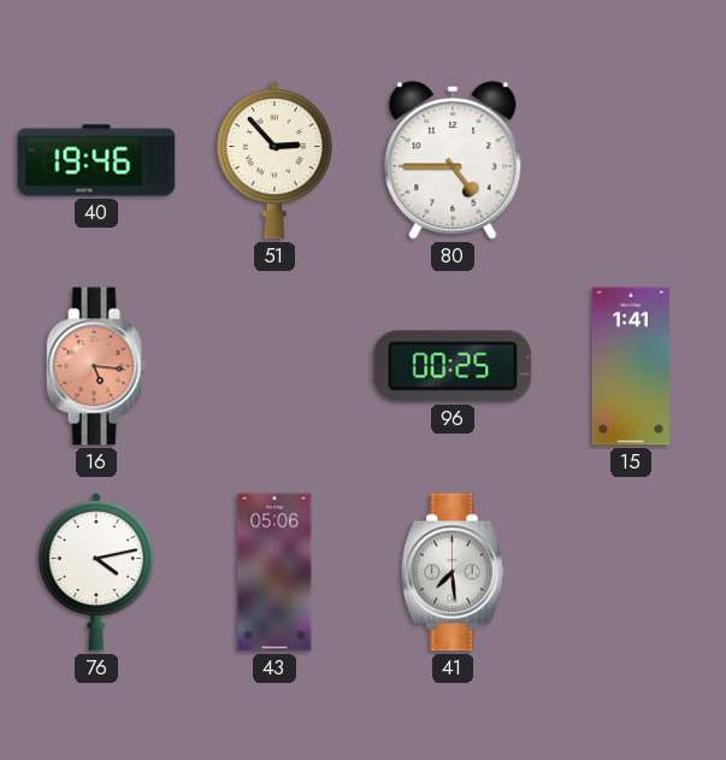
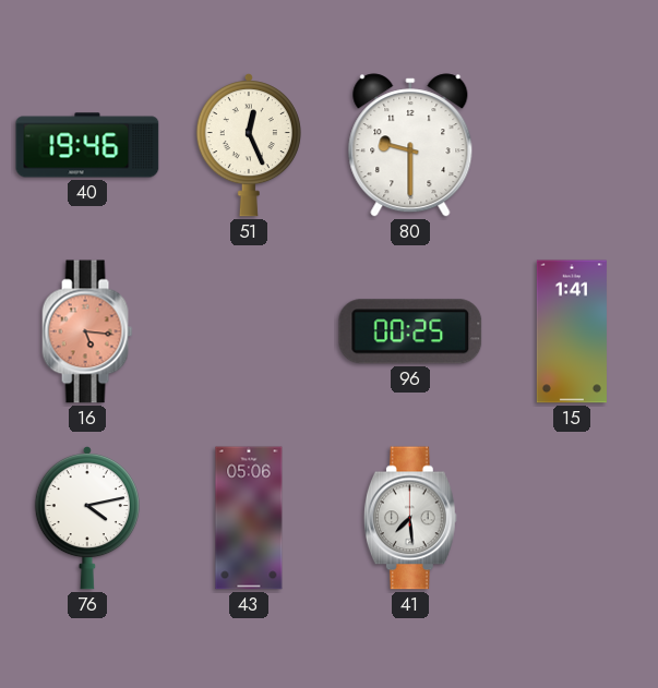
51: 2:53 -> 12:26 (249, 145)
80: 4:45 -> 9:30 (410, 145)
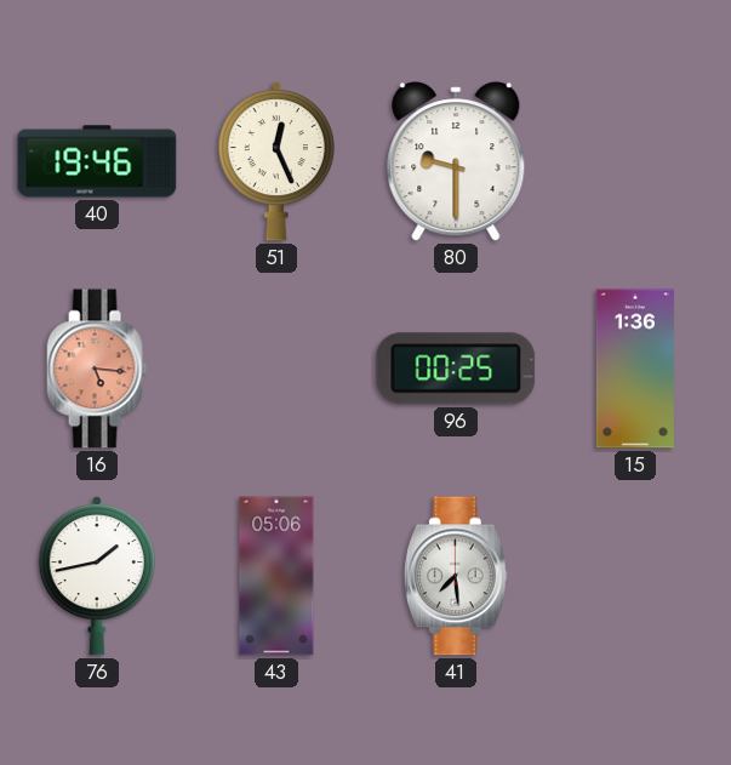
15: 1:41 -> 1:36 (635, 369)
76: 4:13 -> 1:43 (97, 576)
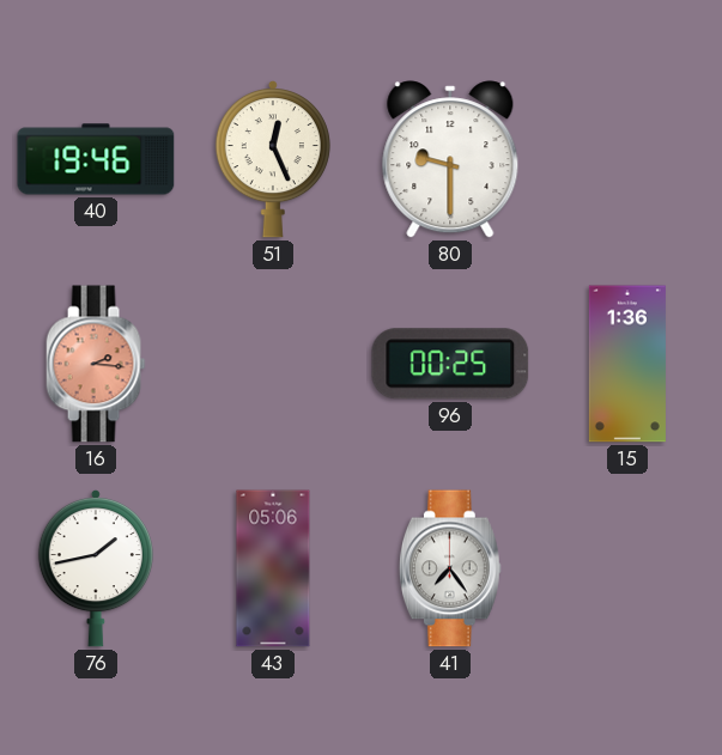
16: 5:16 -> 2:16 (96, 364)
41: 7:29 -> 7:24 (450, 568)
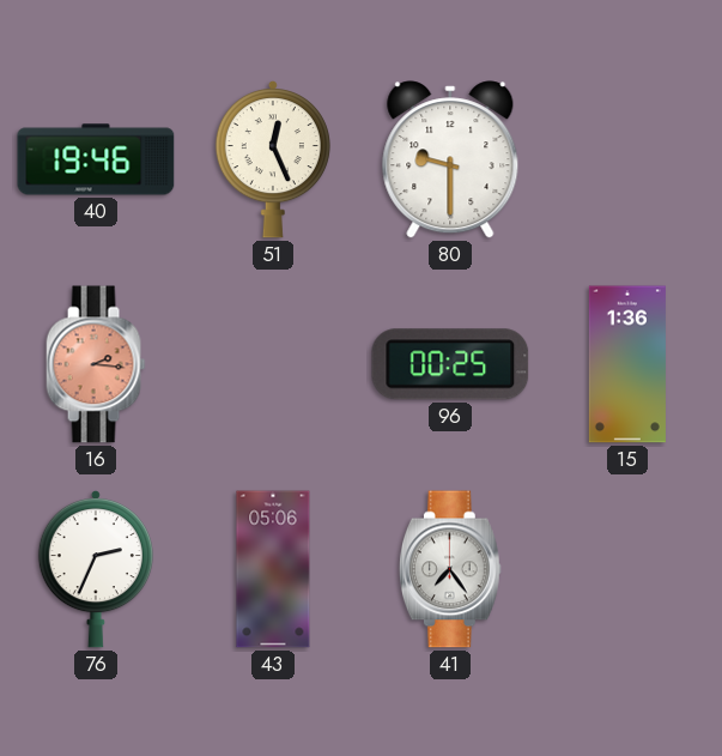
76: 1:43 -> 2:34 (96, 569)
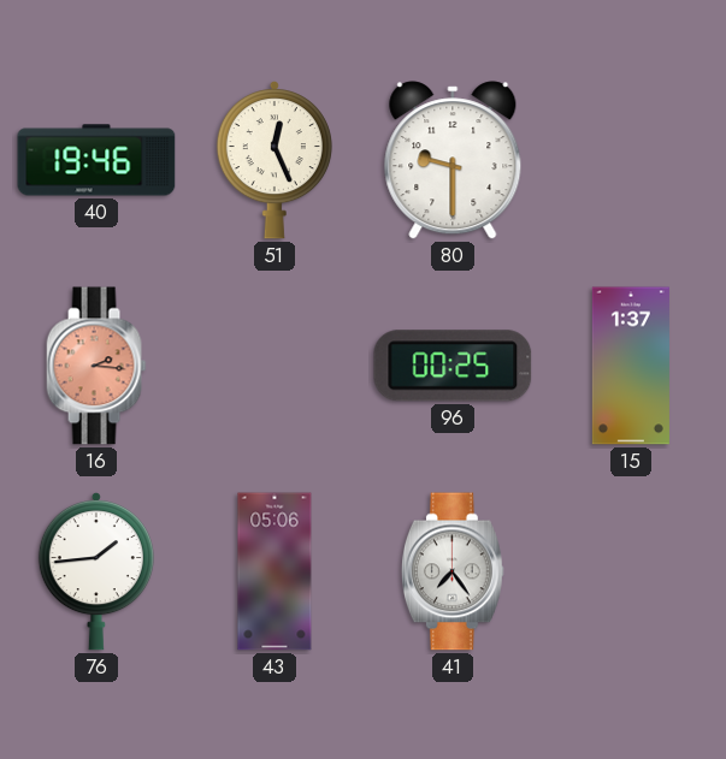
15: 1:36 -> 1:37 (631, 366)
76: 2:34 -> 1:44 (96, 571)
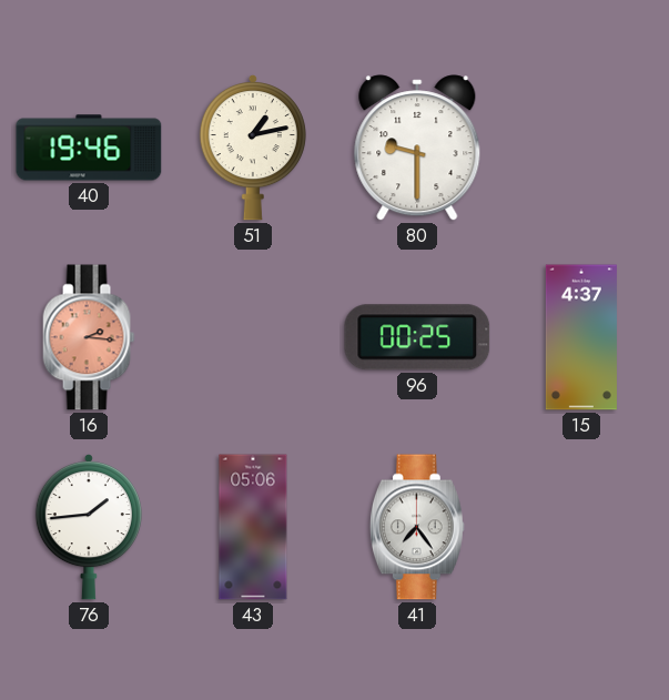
51: 12:26 -> 1:13 (253, 148)
15: 1:37 -> 4:37 (581, 337)
